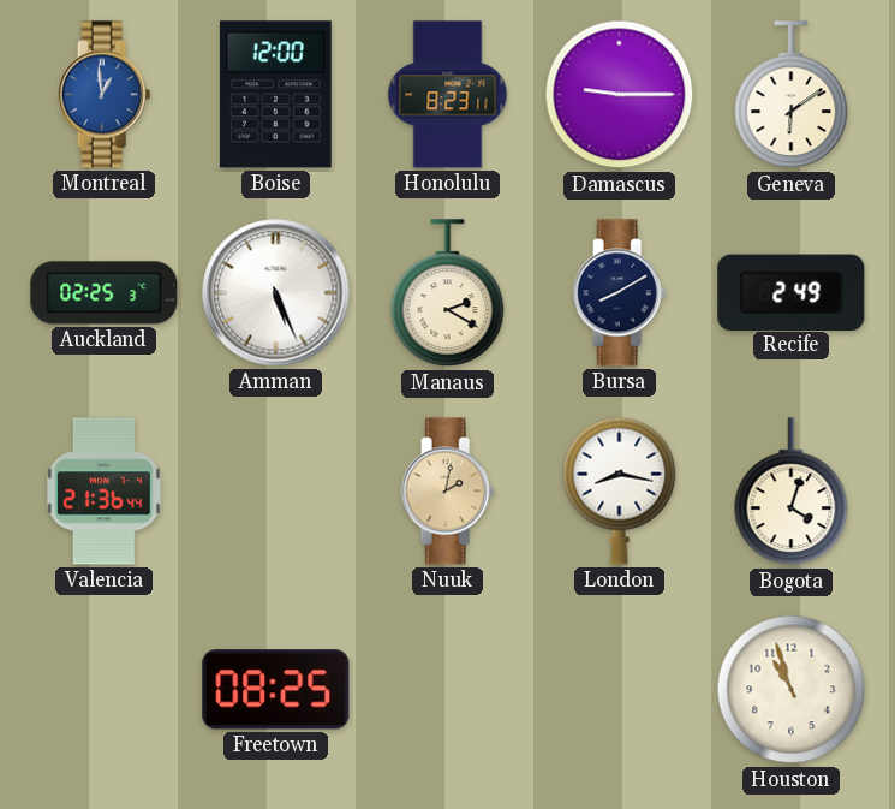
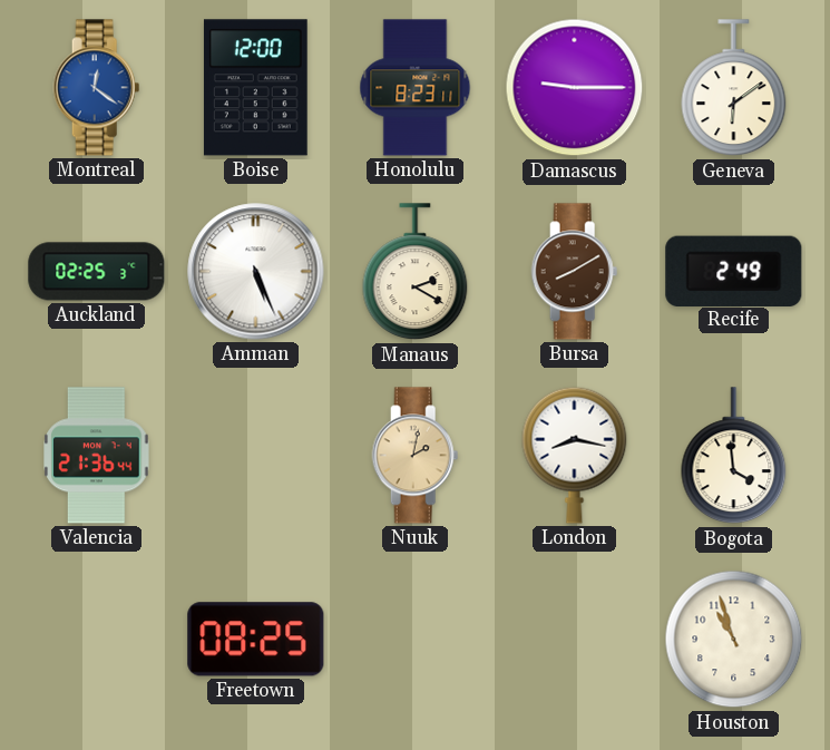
Montreal: 12:59 -> 12:21 (97, 88)
Bursa dial: navy -> brown (575, 272)
Bogota: 4:03 -> 3:59 (734, 456)
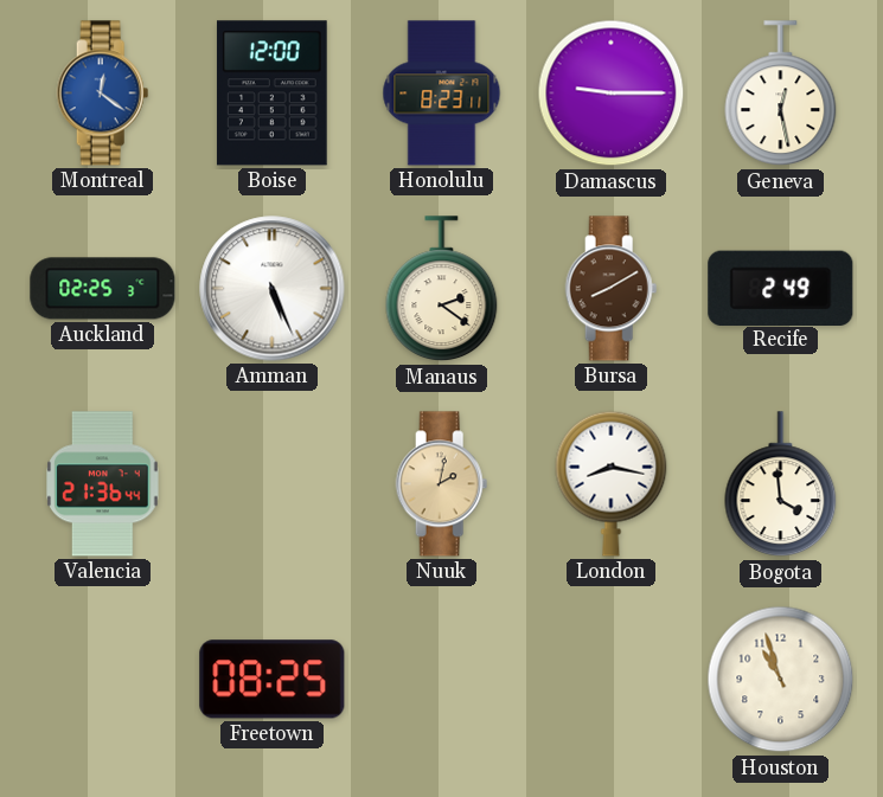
Geneva: 6:09 -> 12:28 (781, 94)
Manaus: 2:20 -> 2:21 (442, 289)
